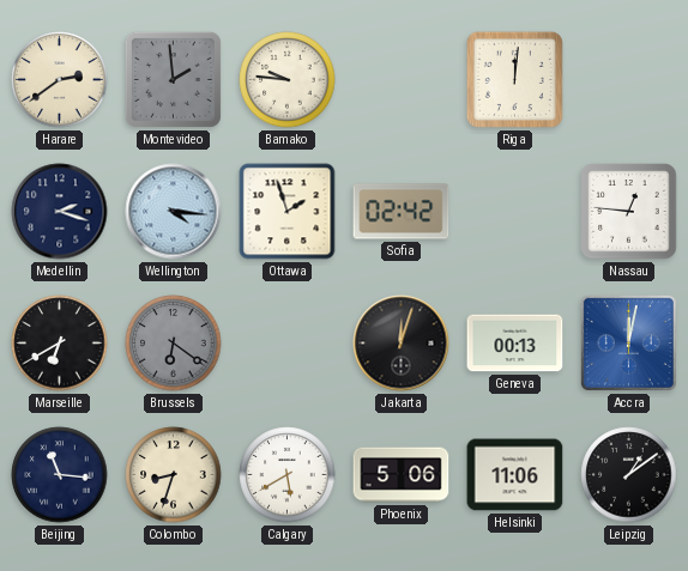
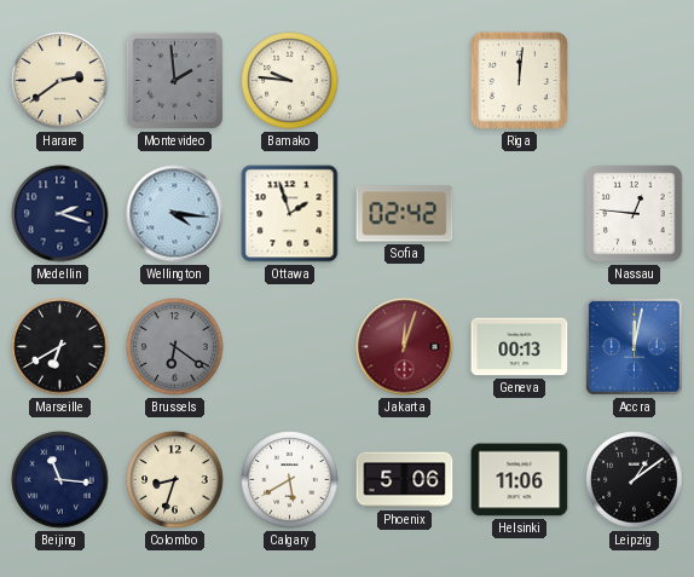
Jakarta dial: black -> burgundy (405, 347)
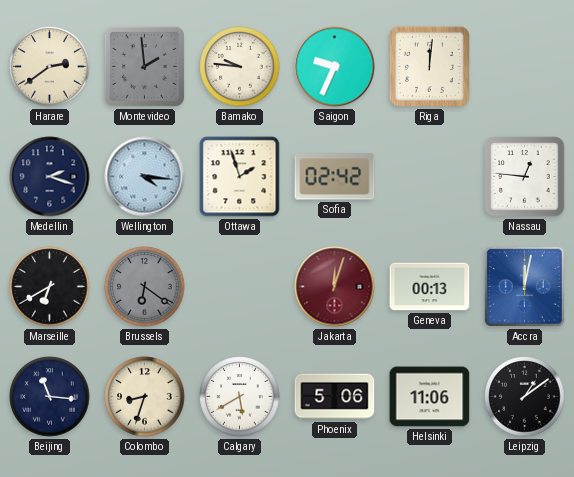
Saigon: none -> 9:34 (335, 67)
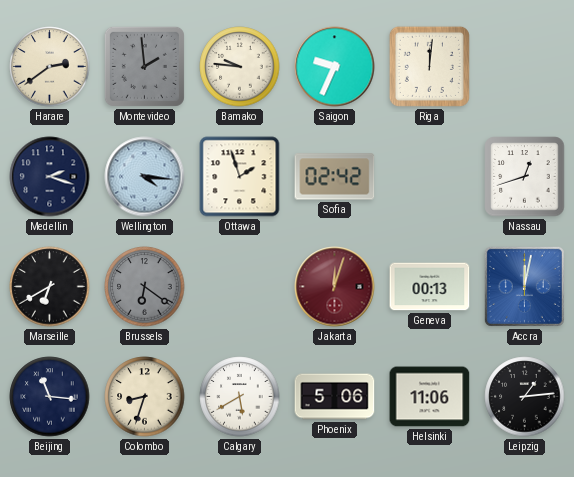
Nassau: 12:46 -> 12:42 (525, 177)
Leipzig: 1:09 -> 1:14 (525, 397)
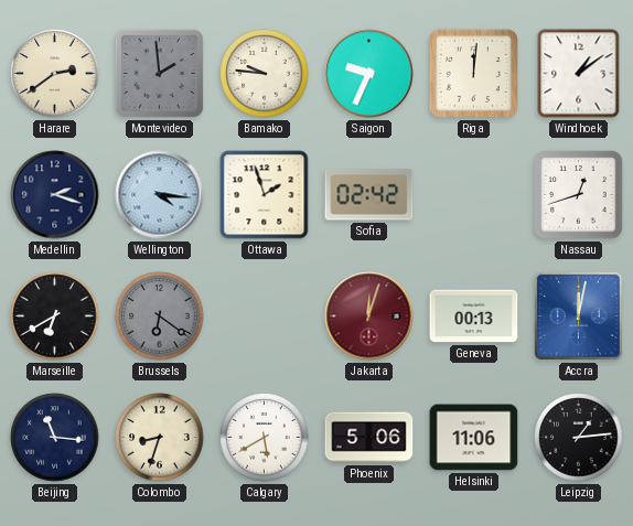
Windhoek: none -> 1:09 (579, 74)
